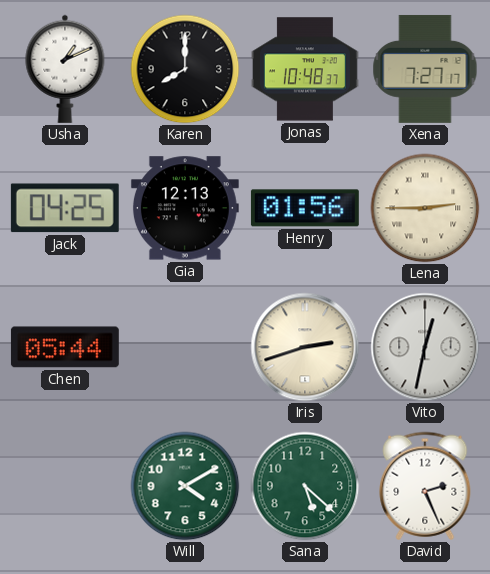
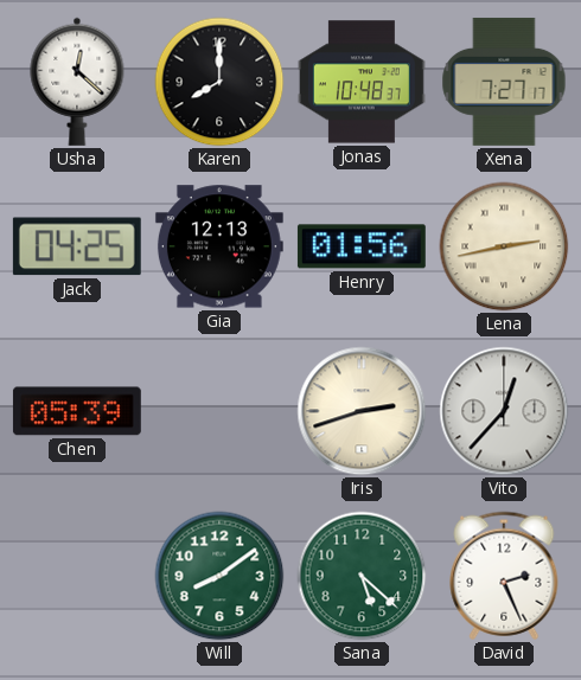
Usha: 1:11 -> 12:22 (77, 82)
Lena: 2:45 -> 2:43 (504, 246)
Chen: 05:44 -> 05:39 (77, 411)
Vito: 12:32 -> 12:37 (504, 411)
Will: 4:10 -> 8:09 (219, 576)
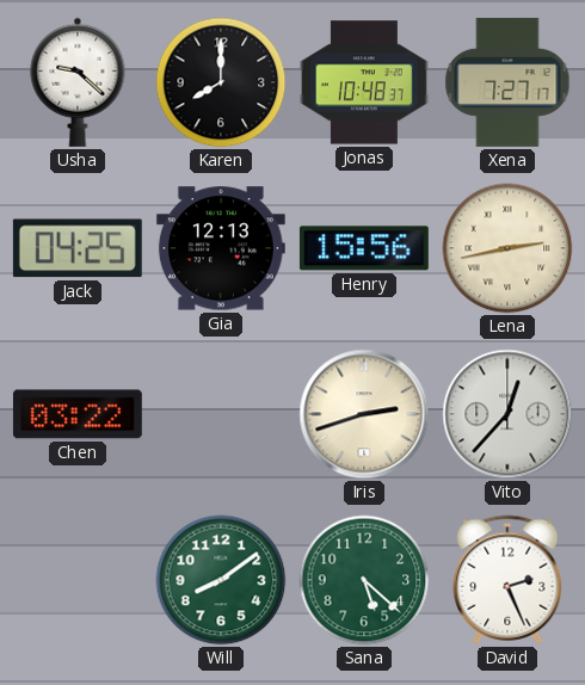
Usha: 12:22 -> 9:22 (78, 82)
Henry: 01:56 -> 15:56 (364, 248)
Chen: 05:39 -> 03:22 (78, 414)
